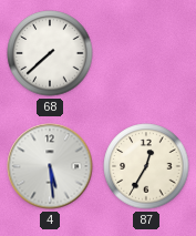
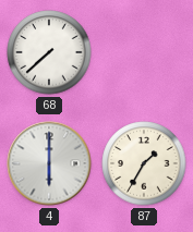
4: 5:29 -> 6:00 (49, 163)
87: 12:35 -> 1:35 (144, 163)
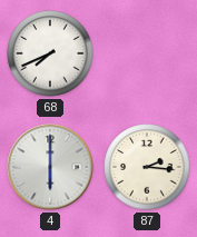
68: 7:38 -> 7:41 (50, 53)
87: 1:35 -> 2:16 (147, 167)
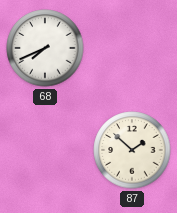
4: 6:00 -> none (50, 167)
87: 2:16 -> 1:52 (132, 150)
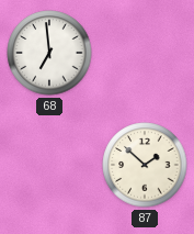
68: 7:41 -> 6:59 (49, 53)
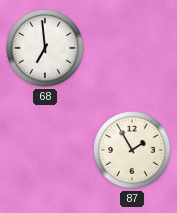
87: 1:52 -> 1:55 (132, 150)
